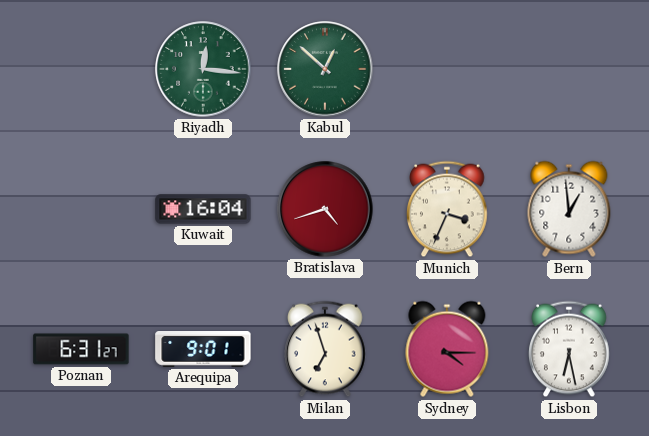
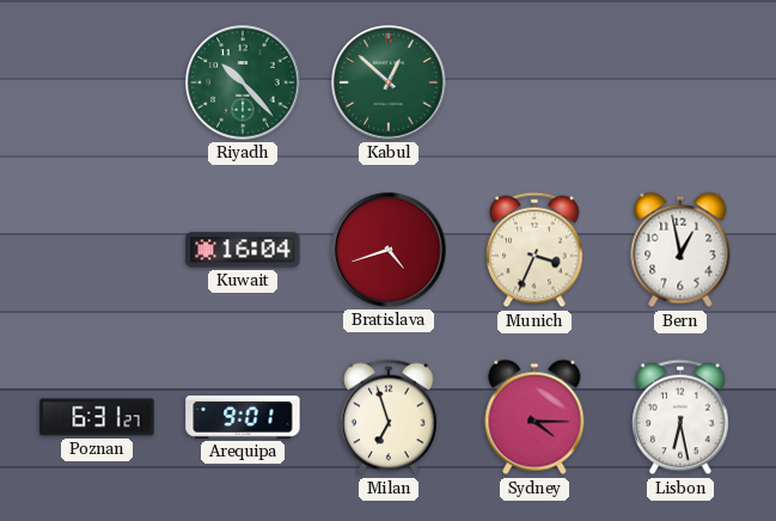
Riyadh: 12:16 -> 10:23 (243, 82)
Bern: 12:59 -> 12:58 (680, 250)
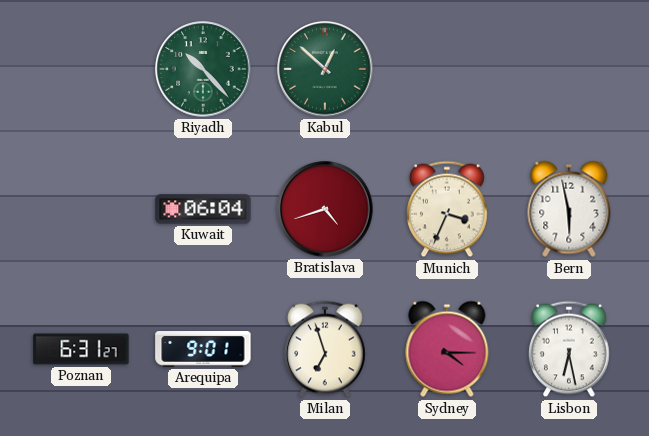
Kuwait: 16:04 -> 06:04 (203, 209)
Bern: 12:58 -> 5:58 (569, 209)
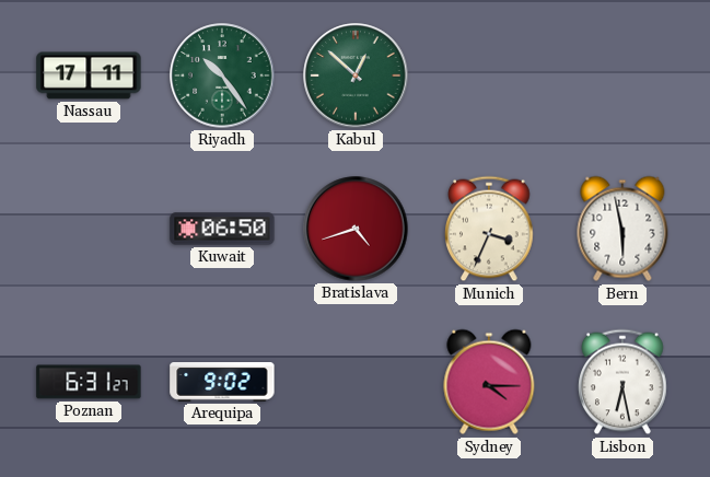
Nassau: none -> 17:11 (89, 75)
Riyadh: 10:23 -> 10:24 (222, 75)
Kuwait: 06:04 -> 06:50 (222, 229)
Arequipa: 9:01 -> 9:02 (222, 383)
Milan: 6:57 -> none (325, 349)
